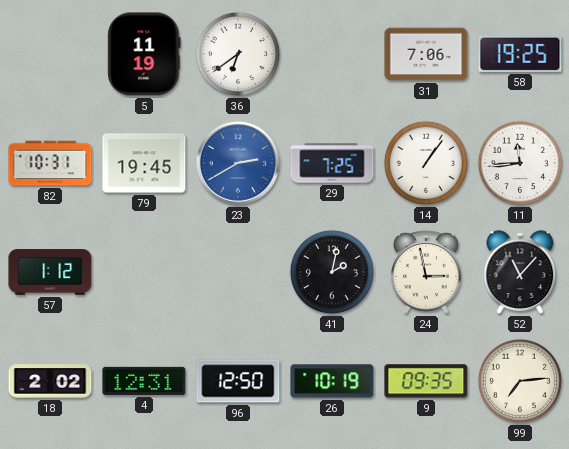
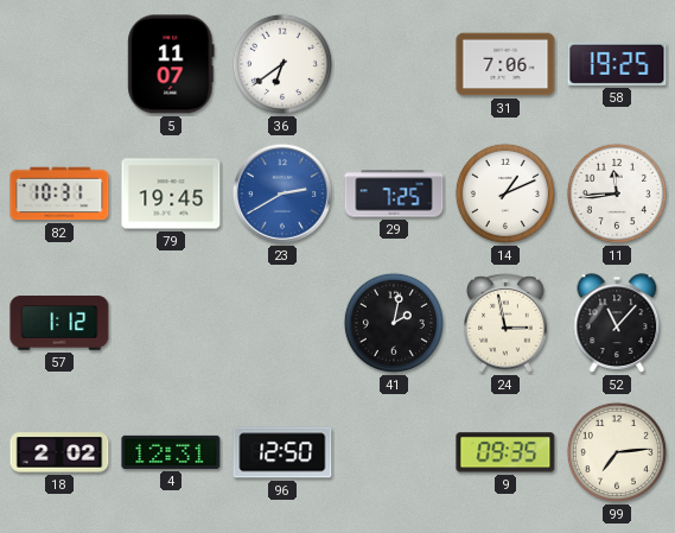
5: 11:19 -> 11:07 (171, 64)
14: 1:06 -> 1:11 (505, 193)
26: 10:19 -> none (332, 381)
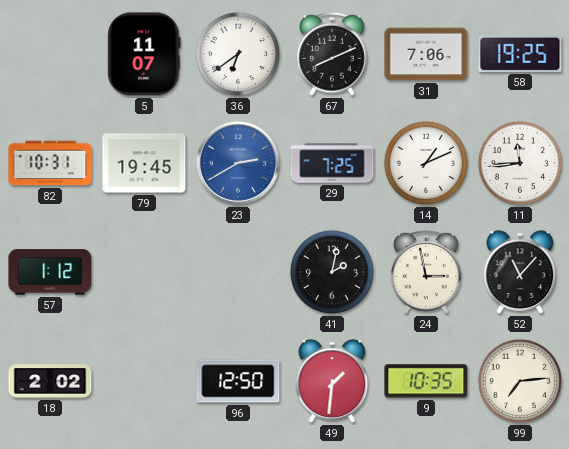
67: none -> 8:11 (332, 55)
4: 12:31 -> none (171, 452)
49: none -> 1:31 (332, 381)
9: 09:35 -> 10:35 (426, 381)
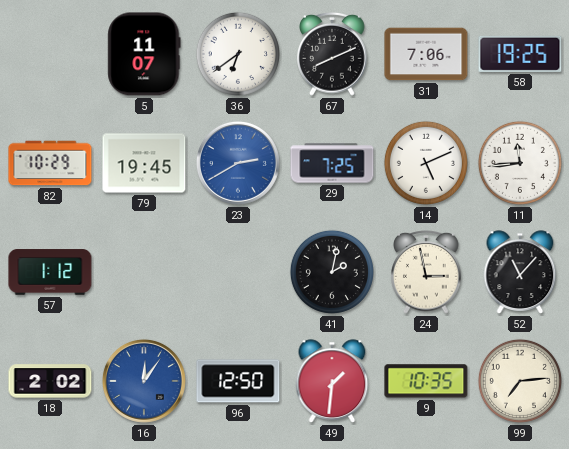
82: 10:31 -> 10:29 (50, 163)
14: 1:11 -> 5:11 (426, 163)
16: none -> 12:06 (144, 381)
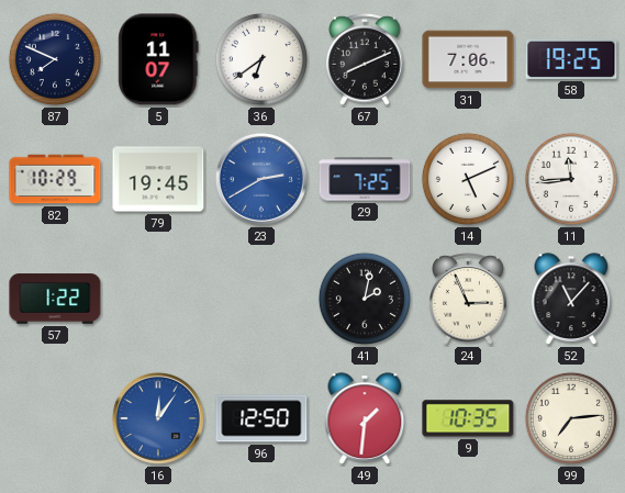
87: none -> 7:49 (55, 59)
57: 1:12 -> 1:22 (55, 299)
24: 2:58 -> 2:56 (468, 300)
18: 2:02 -> none (50, 381)
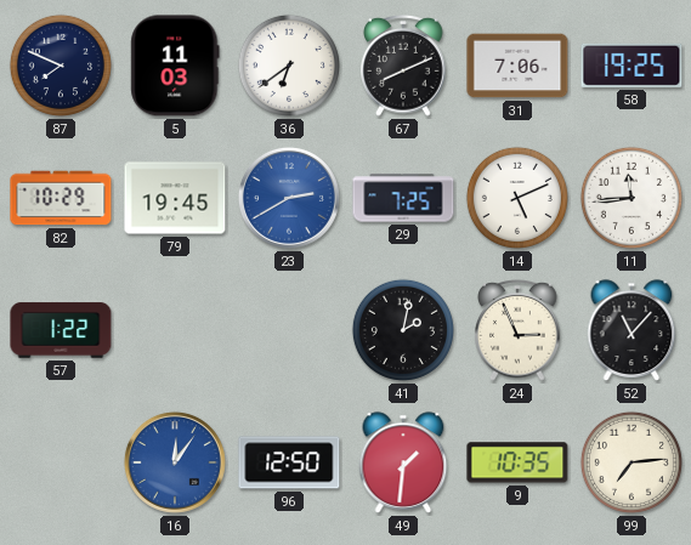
5: 11:07 -> 11:03 (175, 66)
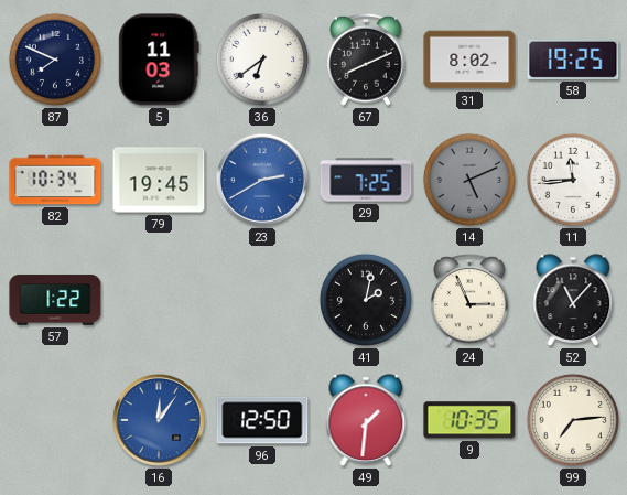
31: 7:06 -> 8:02 (469, 60)
82: 10:29 -> 10:34 (55, 180)
14 dial: white -> grey (469, 180)
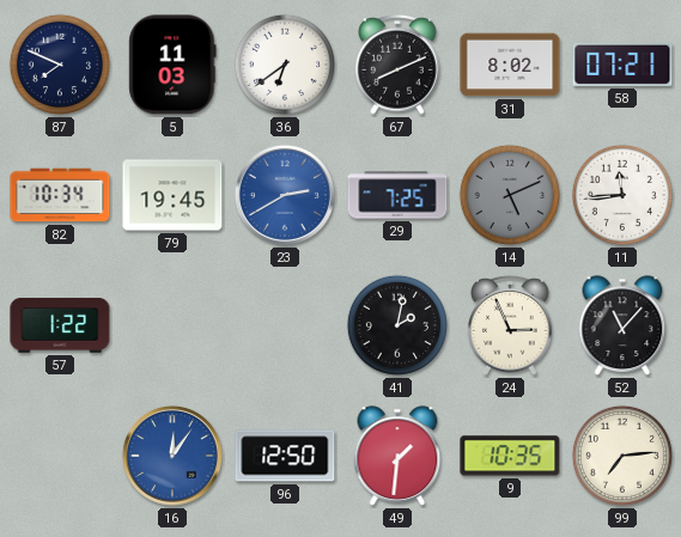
58: 19:25 -> 07:21 (622, 65)
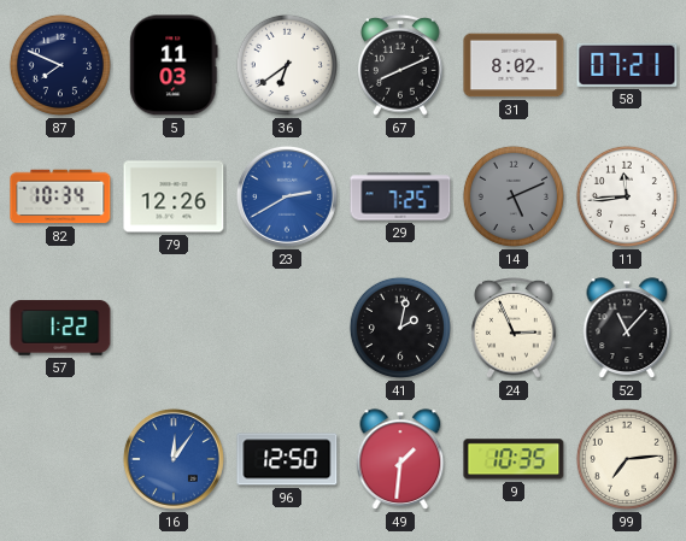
79: 19:45 -> 12:26 (174, 196)
